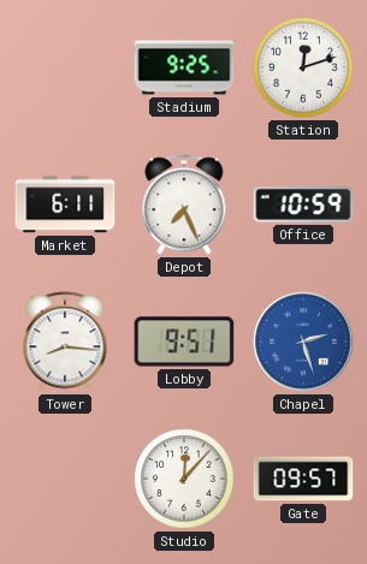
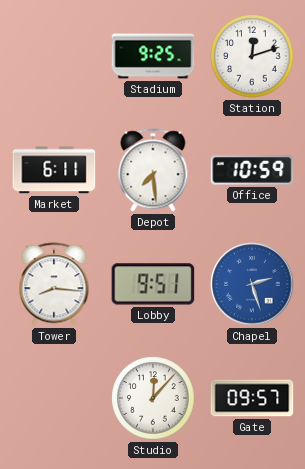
Depot: 7:26 -> 7:29 (153, 170)
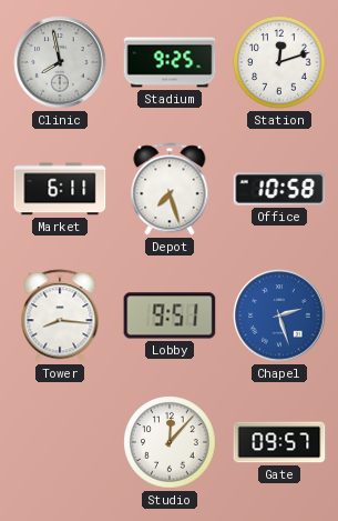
Clinic: none -> 7:58 (60, 62)
Depot: 7:29 -> 7:27 (170, 189)
Office: 10:59 -> 10:58 (279, 189)
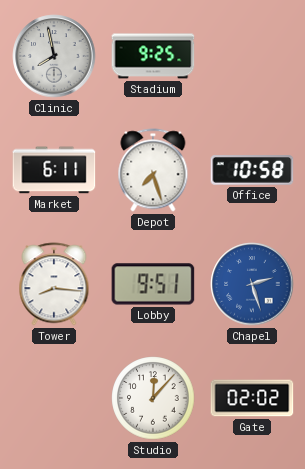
Station: 12:12 -> none (279, 62)
Gate: 09:57 -> 02:02 (252, 398)
